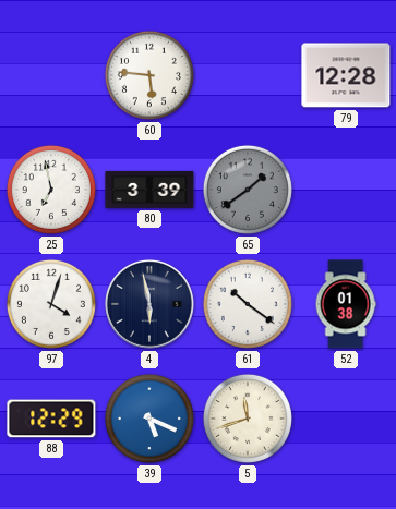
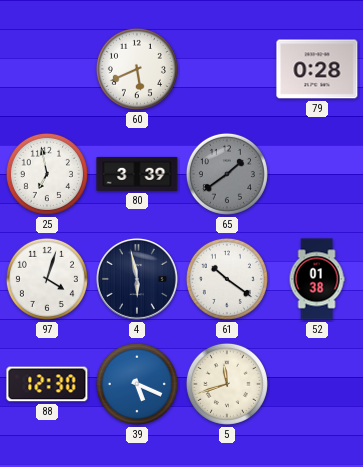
60: 5:46 -> 5:41 (137, 69)
79: 12:28 -> 0:28 (317, 69)
88: 12:29 -> 12:30 (47, 384)
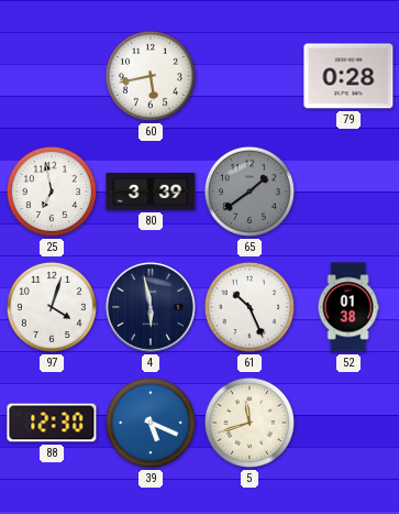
60: 5:41 -> 5:43 (151, 76)
61: 10:21 -> 10:26 (250, 307)
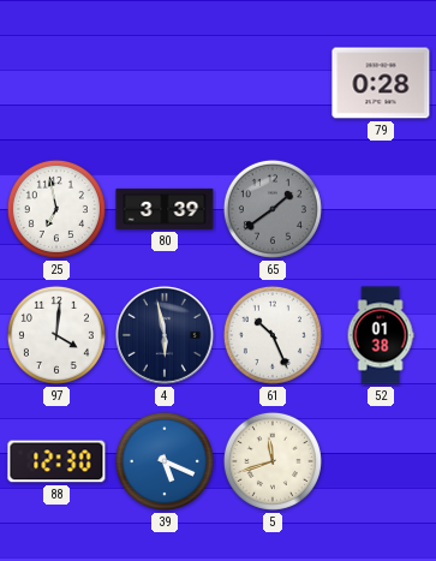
60: 5:43 -> none (151, 76)
97: 4:03 -> 4:01 (56, 335)
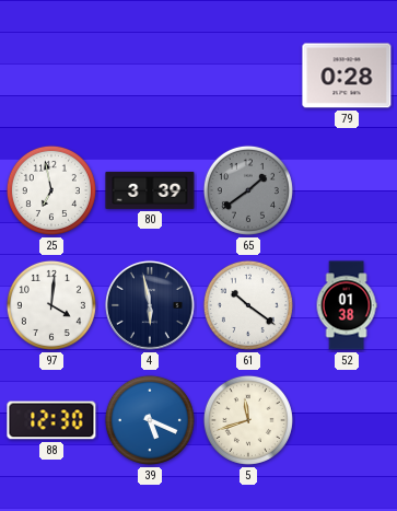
61: 10:26 -> 10:21 (248, 305)
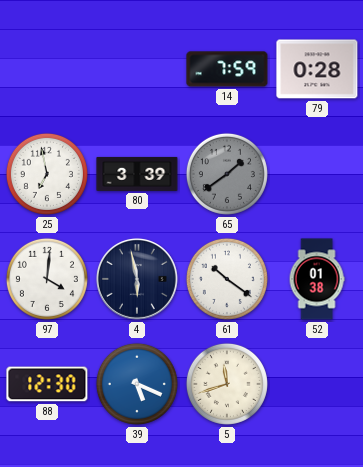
14: none -> 7:59 (227, 69)
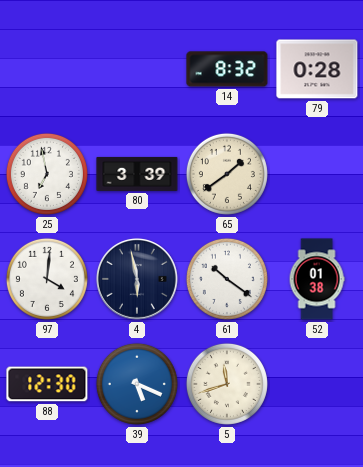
14: 7:59 -> 8:32 (227, 69)
65 dial: grey -> cream (227, 174)
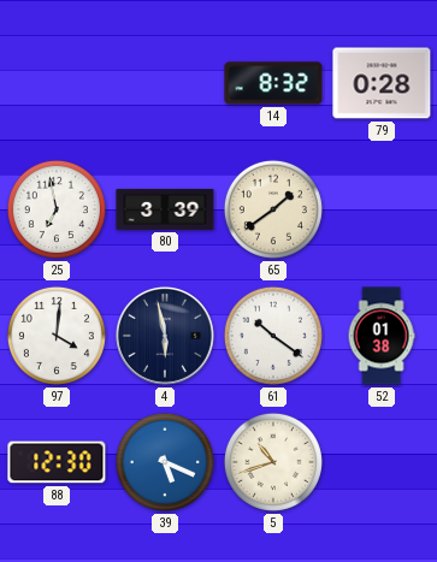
5: 11:42 -> 10:42 (273, 462)
